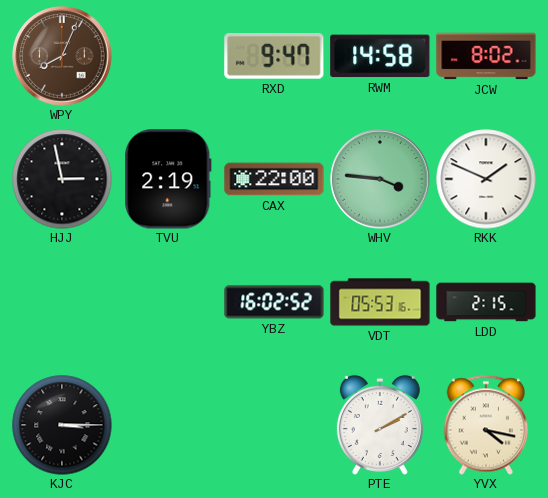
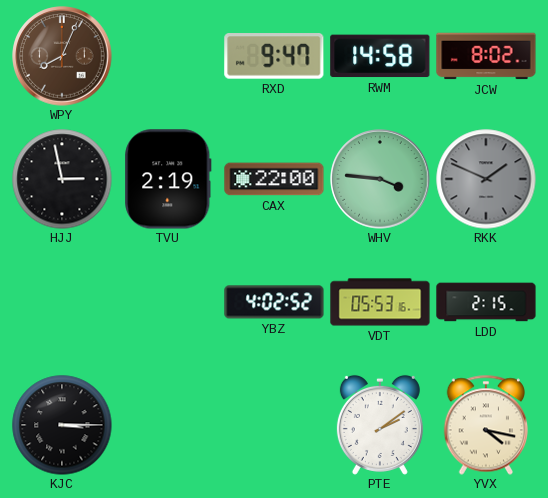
RKK dial: white -> grey (486, 179)
YBZ: 16:02 -> 4:02 (274, 302)
PTE: 2:10 -> 2:09 (380, 425)
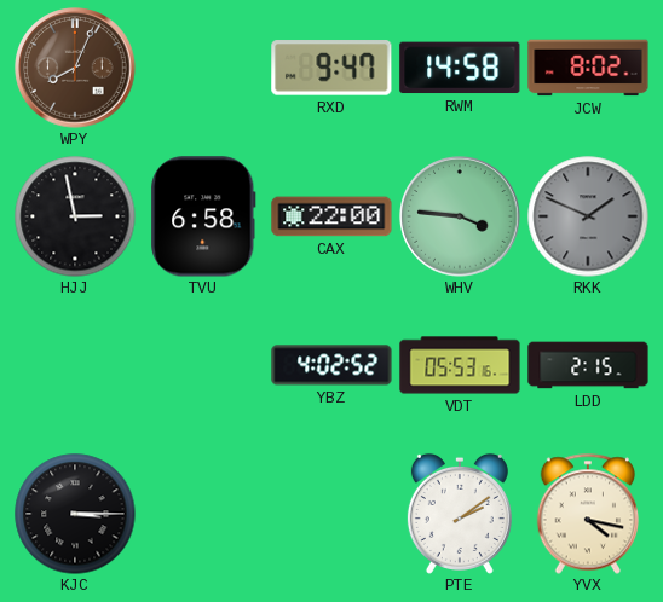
TVU: 2:19 -> 6:58 (203, 216)
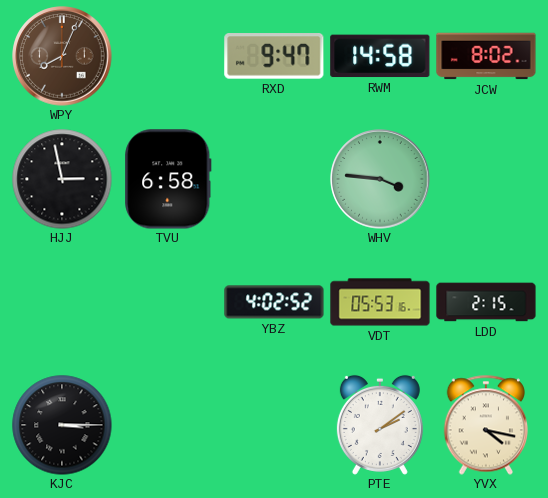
CAX: 22:00 -> none (331, 216)
RKK: 1:49 -> none (588, 216)
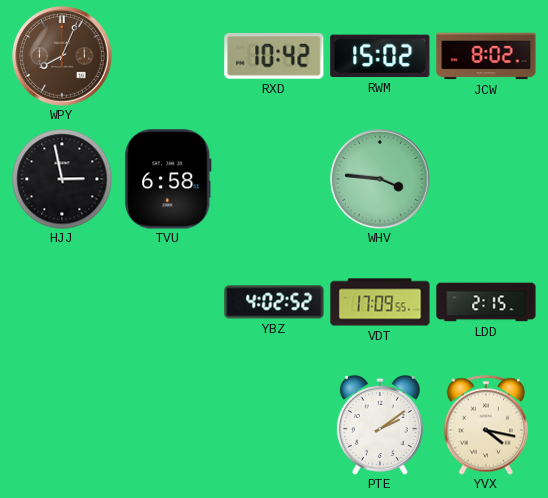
RXD: 9:47 -> 10:42 (274, 57)
RWM: 14:58 -> 15:02 (380, 56)
VDT: 05:53 -> 17:09 (380, 302)
KJC: 3:15 -> none (62, 425)
